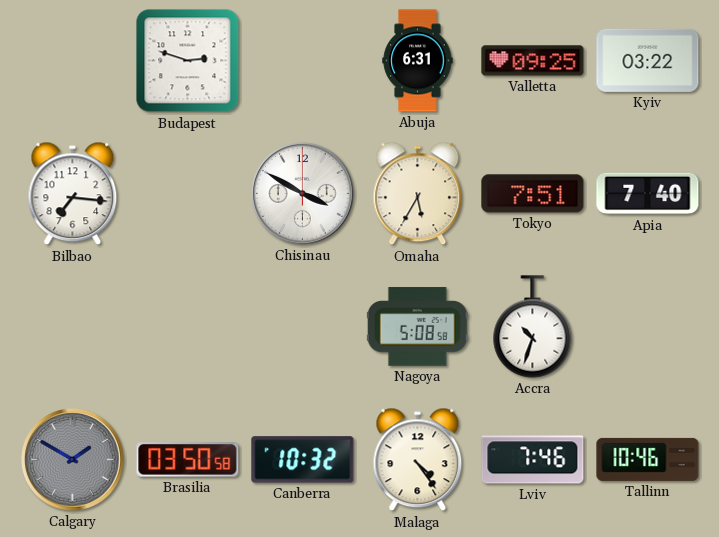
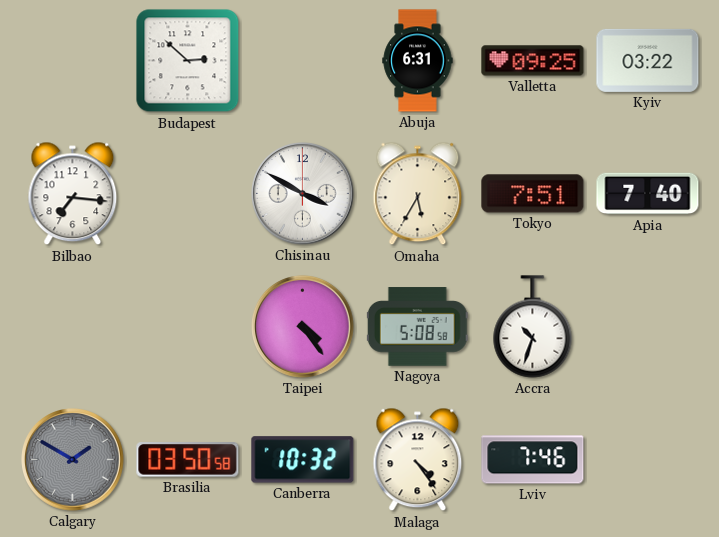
Budapest: 2:48 -> 2:52 (188, 61)
Taipei: none -> 4:24 (303, 327)
Tallinn: 10:46 -> none (648, 459)
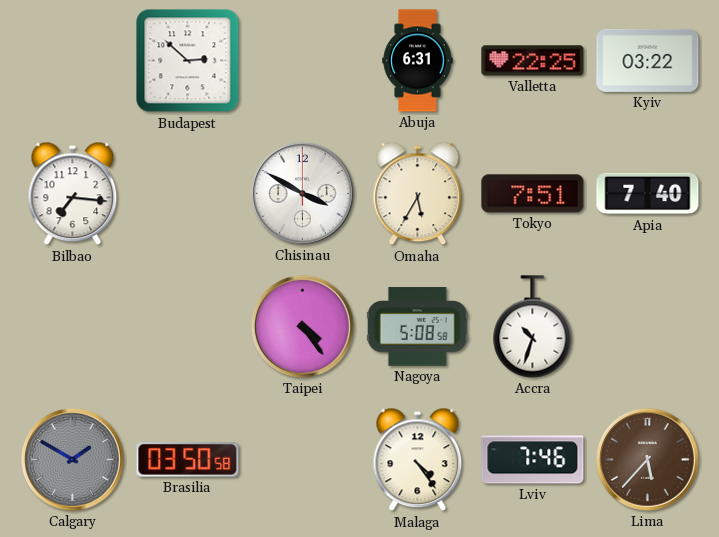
Valletta: 09:25 -> 22:25 (533, 61)
Canberra: 10:32 -> none (303, 460)
Lima: none -> 5:37 (648, 460)
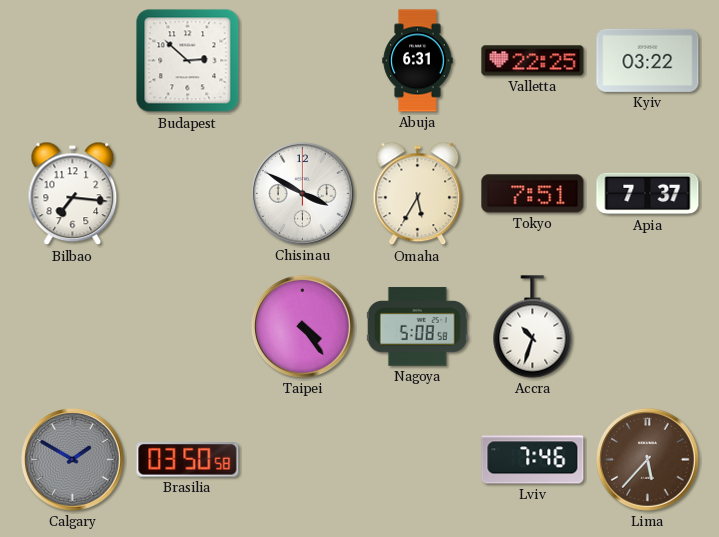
Apia: 7:40 -> 7:37 (648, 194)
Malaga: 4:24 -> none (418, 460)
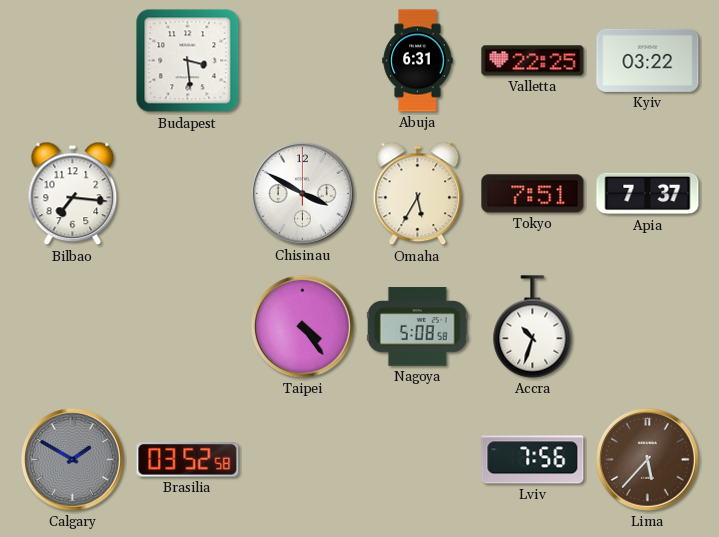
Budapest: 2:52 -> 3:29 (188, 61)
Brasilia: 03:50 -> 03:52 (188, 460)
Lviv: 7:46 -> 7:56 (533, 460)
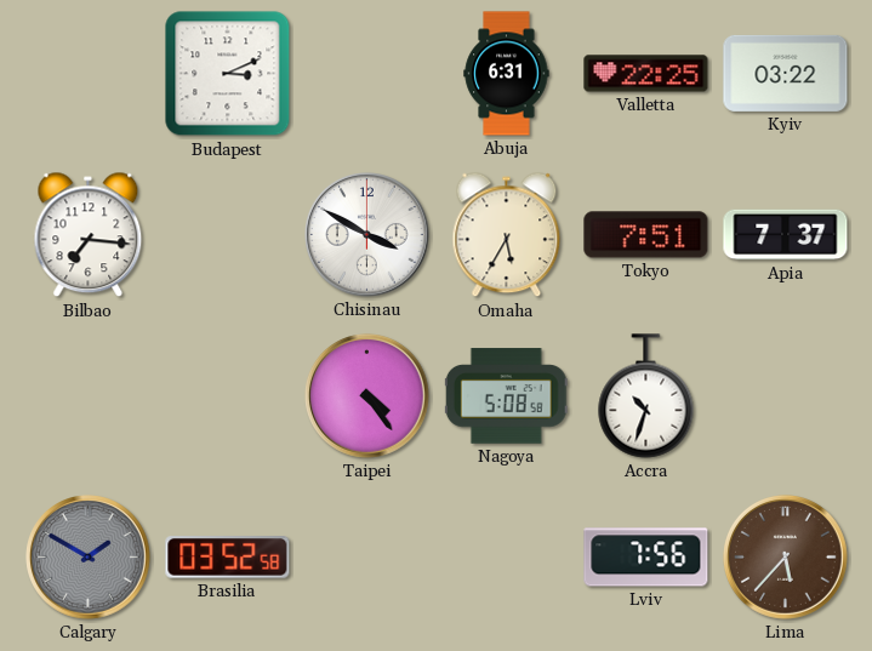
Budapest: 3:29 -> 3:11 (228, 74)
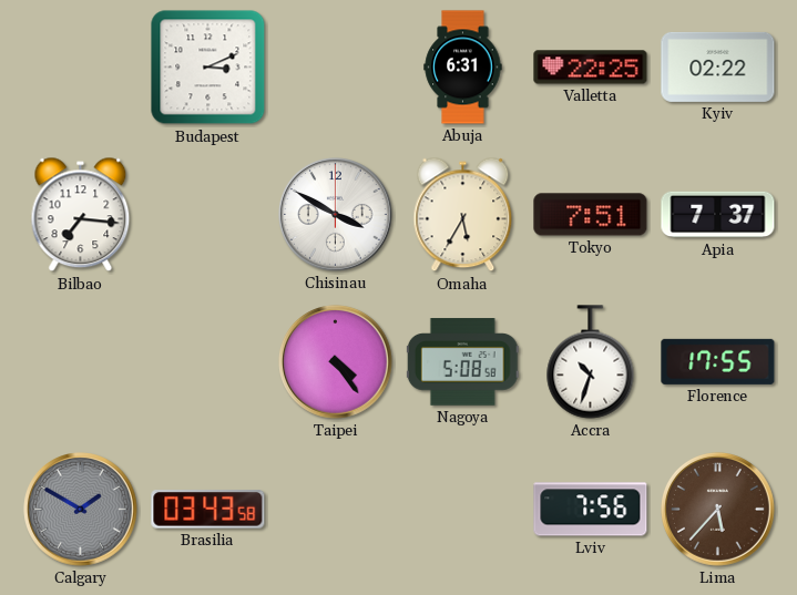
Kyiv: 03:22 -> 02:22 (718, 66)
Florence: none -> 17:55 (718, 361)
Brasilia: 03:52 -> 03:43 (208, 510)
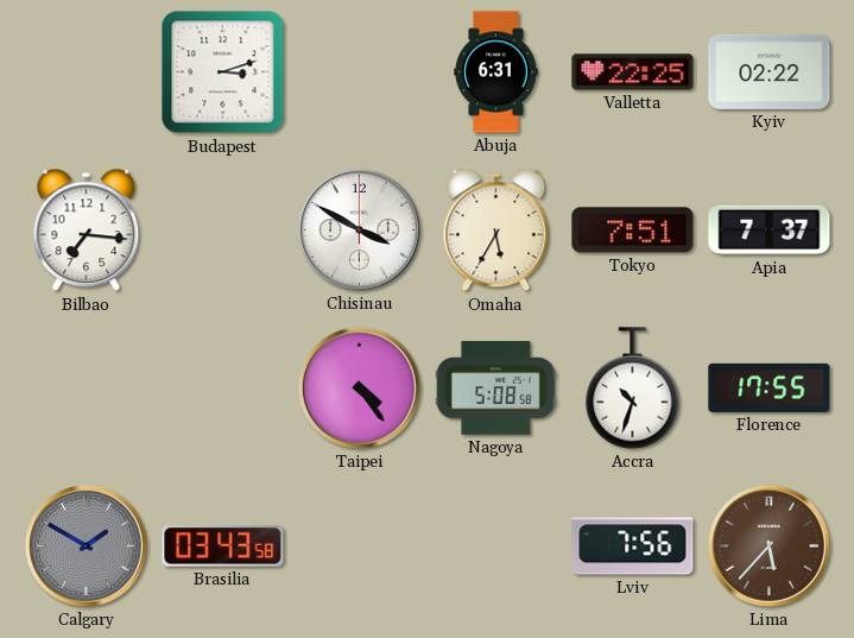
Budapest: 3:11 -> 3:12 (223, 72)
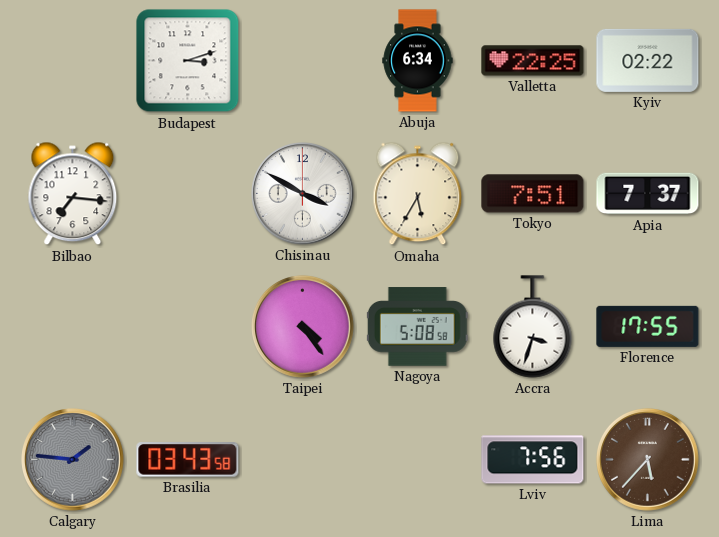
Abuja: 6:31 -> 6:34 (418, 61)
Accra: 10:33 -> 3:33 (533, 327)
Calgary: 1:50 -> 1:46 (73, 460)
